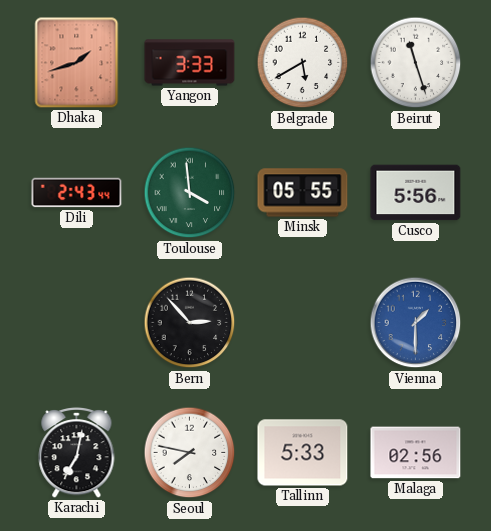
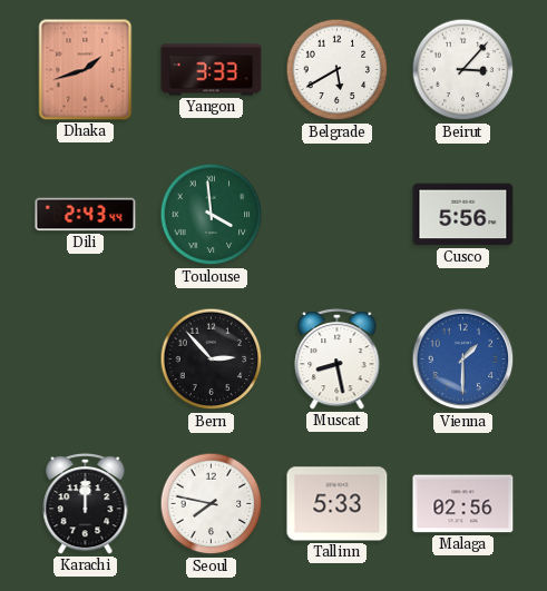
Beirut: 11:27 -> 3:07 (463, 70)
Minsk: 05:55 -> none (303, 193)
Muscat: none -> 8:28 (338, 358)
Karachi: 7:02 -> 12:00 (86, 503)
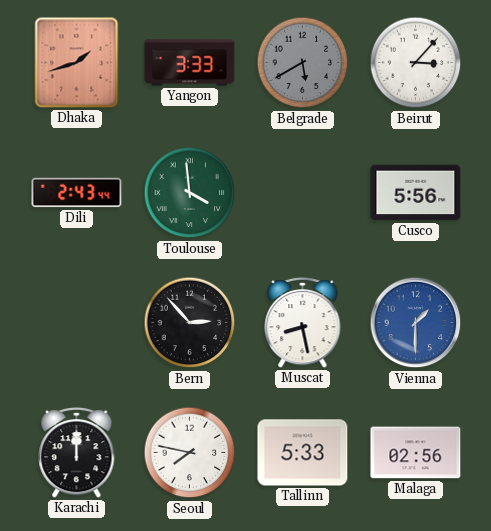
Belgrade dial: white -> grey (303, 63)
